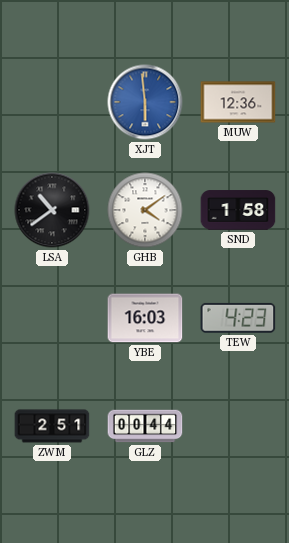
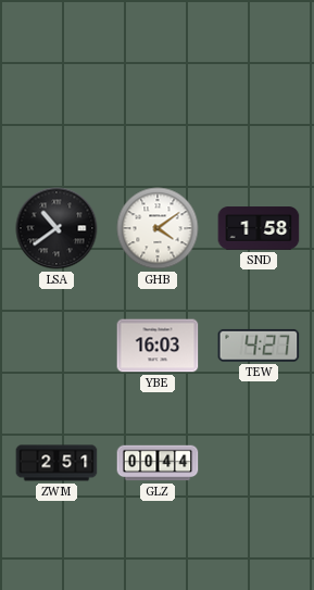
XJT: 5:59 -> none (145, 102)
MUW: 12:36 -> none (238, 102)
TEW: 4:23 -> 4:27 (259, 346)
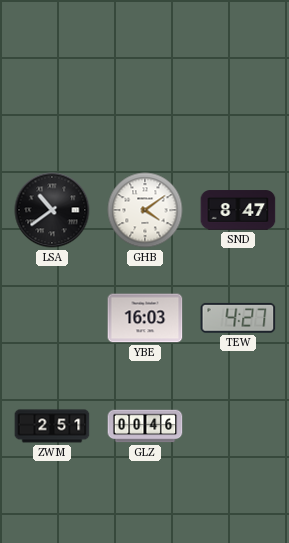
SND: 1:58 -> 8:47 (238, 210)
GLZ: 00:44 -> 00:46 (145, 426)
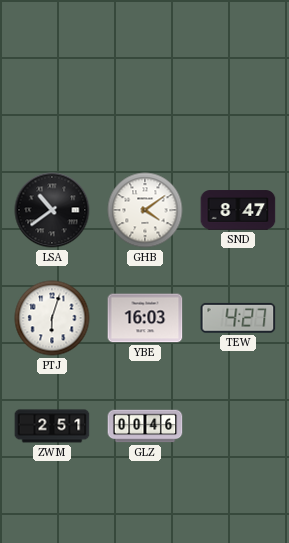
PTJ: none -> 6:03 (52, 318)
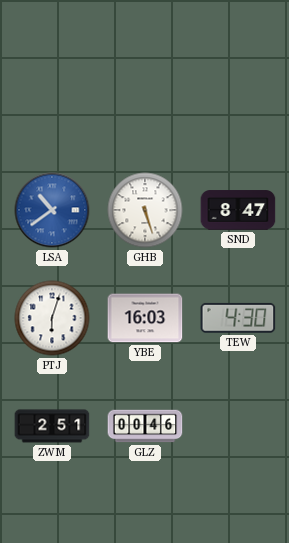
LSA dial: black -> blue (52, 210)
GHB: 4:09 -> 5:27 (145, 210)
TEW: 4:27 -> 4:30 (238, 318)
